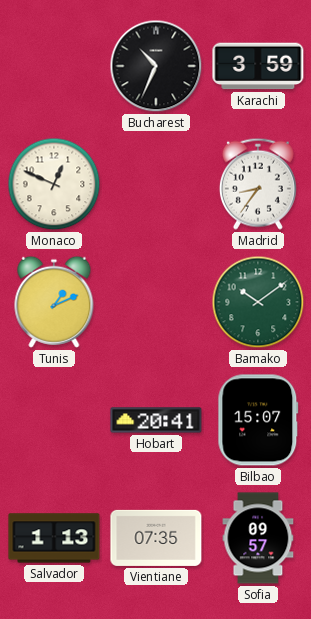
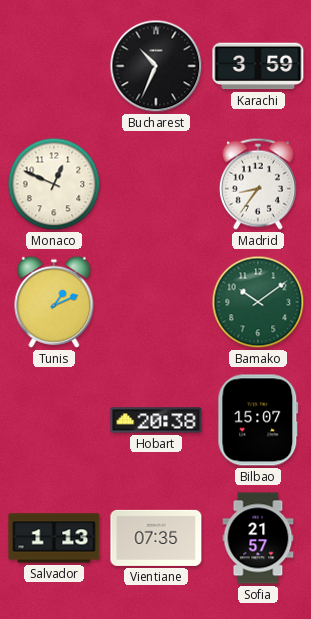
Hobart: 20:41 -> 20:38 (156, 420)
Sofia: 09:57 -> 21:57 (258, 538)
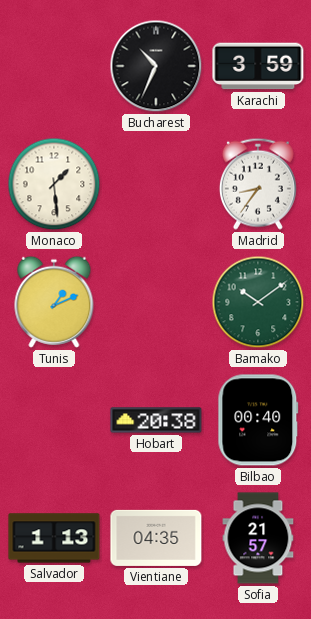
Monaco: 12:49 -> 1:29 (54, 184)
Bilbao: 15:07 -> 00:40 (258, 420)
Vientiane: 07:35 -> 04:35 (156, 538)
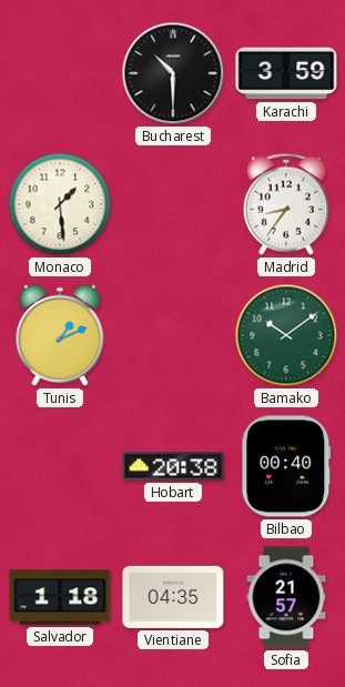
Bucharest: 10:34 -> 10:30 (173, 73)
Salvador: 1:13 -> 1:18 (60, 597)
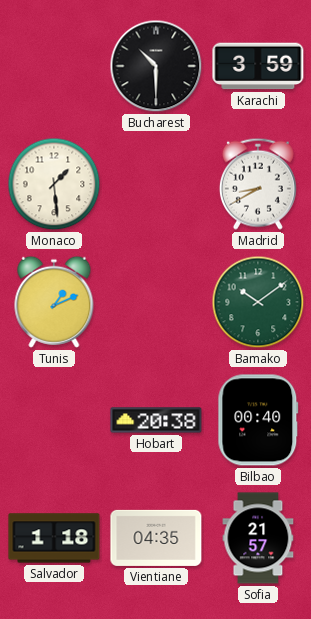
Madrid: 8:36 -> 8:40 (258, 184)
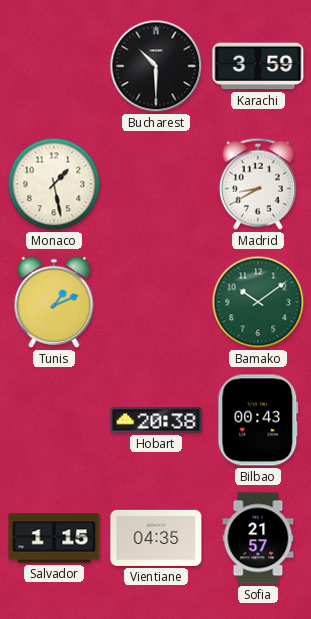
Monaco: 1:29 -> 1:28 (54, 184)
Bilbao: 00:40 -> 00:43 (258, 420)
Salvador: 1:18 -> 1:15 (54, 538)
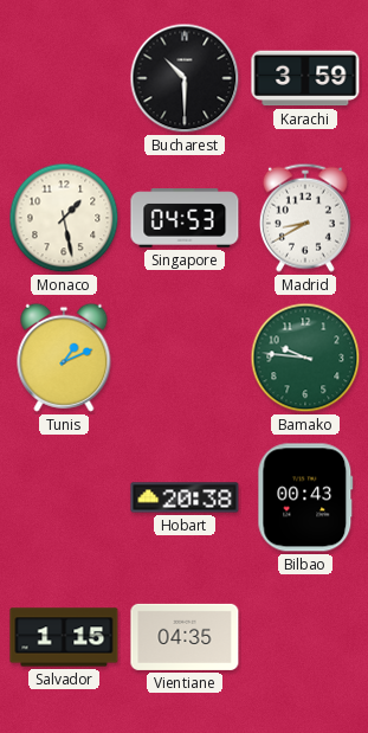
Singapore: none -> 04:53 (185, 218)
Bamako: 10:09 -> 9:46 (305, 358)
Sofia: 21:57 -> none (258, 538)
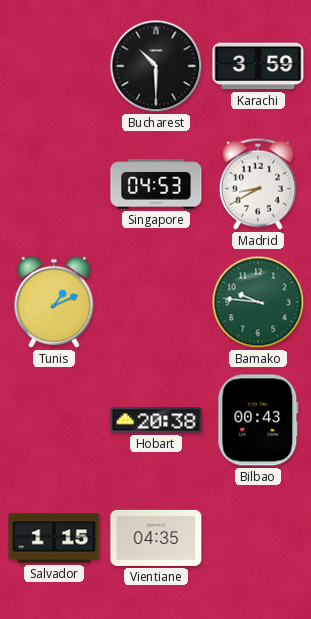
Monaco: 1:28 -> none (64, 218)
